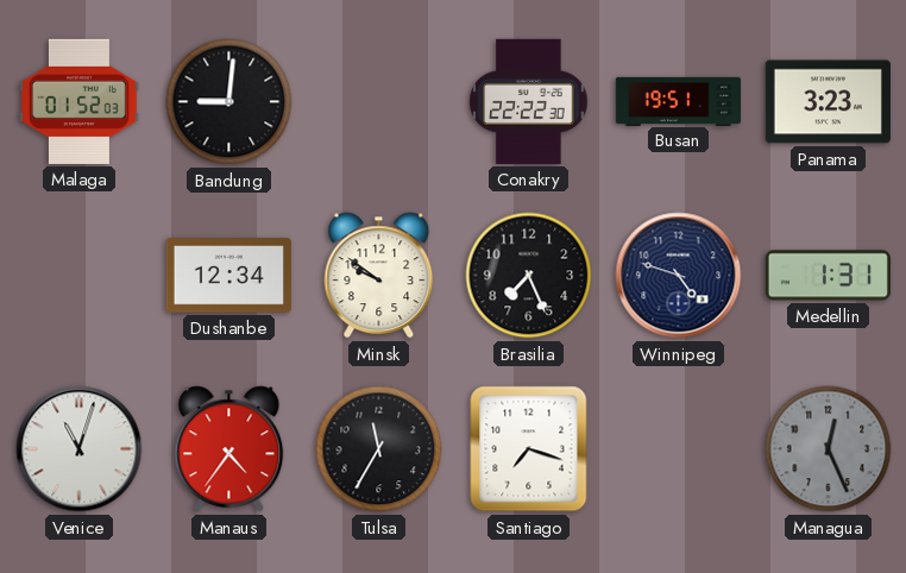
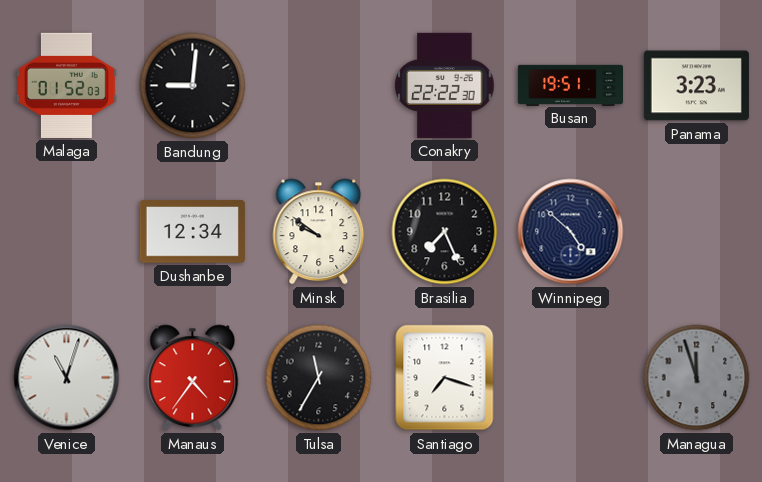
Winnipeg: 4:48 -> 4:52 (571, 232)
Medellin: 1:31 -> none (828, 276)
Managua: 12:26 -> 11:57 (697, 378)
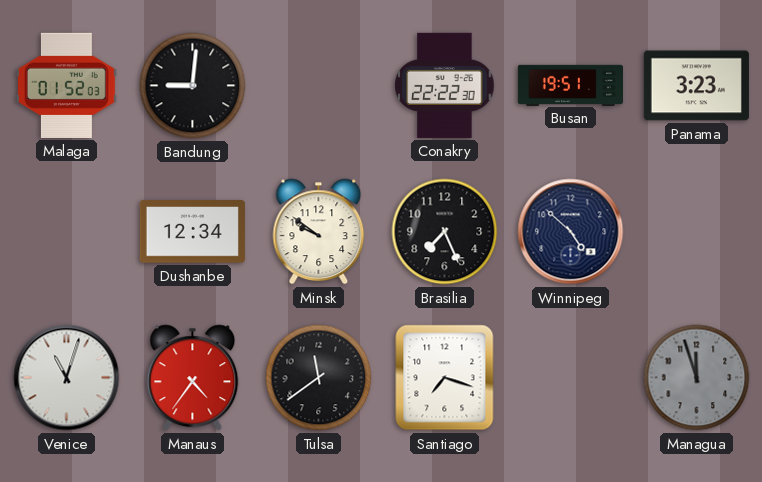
Tulsa: 11:35 -> 11:39 (319, 378)
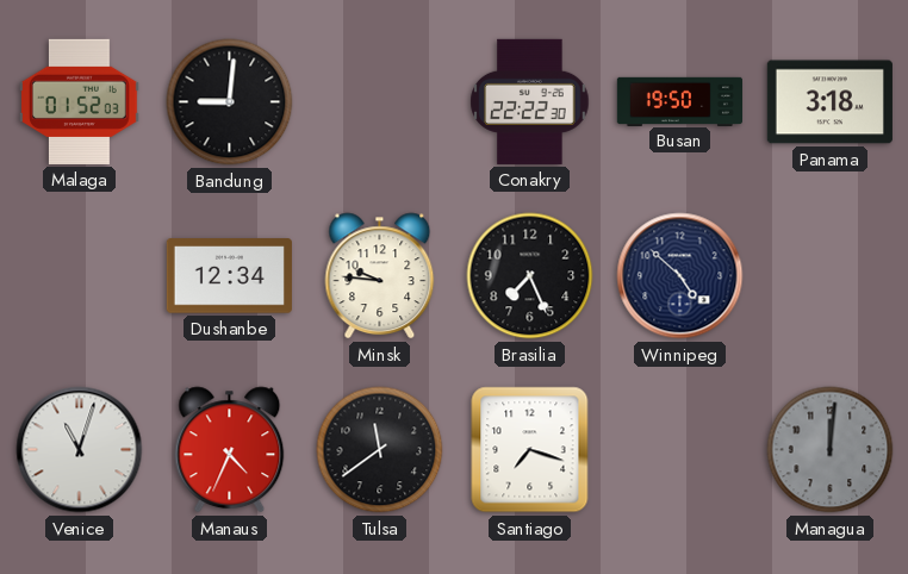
Busan: 19:51 -> 19:50 (679, 101)
Panama: 3:23 -> 3:18 (829, 102)
Minsk: 9:51 -> 9:46 (380, 276)
Manaus: 4:36 -> 4:34 (230, 450)
Managua: 11:57 -> 12:01 (831, 450)
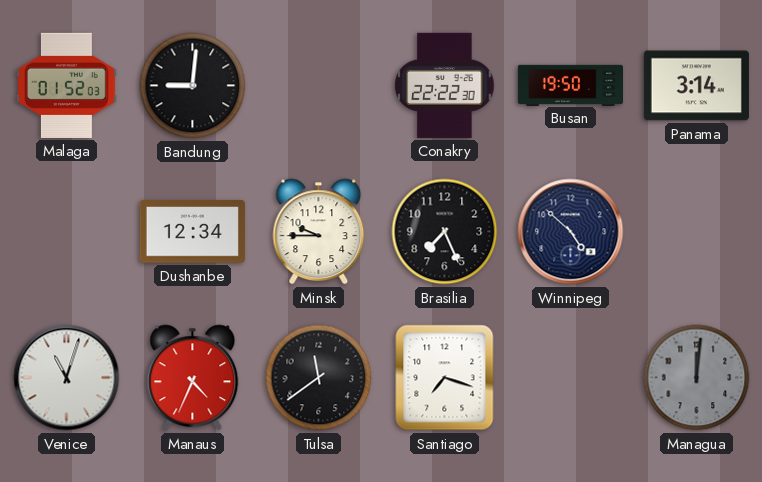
Panama: 3:18 -> 3:14 (696, 86)
Minsk: 9:46 -> 9:45 (319, 232)
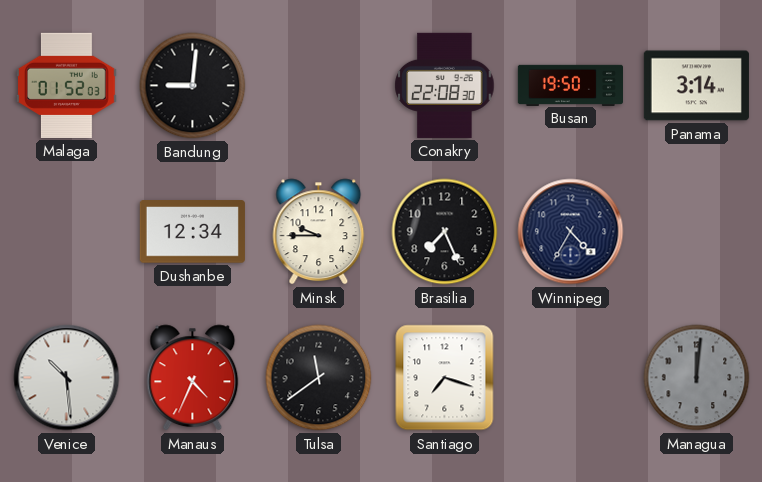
Conakry: 22:22 -> 22:08 (445, 85)
Winnipeg: 4:52 -> 4:35 (571, 232)
Venice: 11:03 -> 10:29 (67, 378)
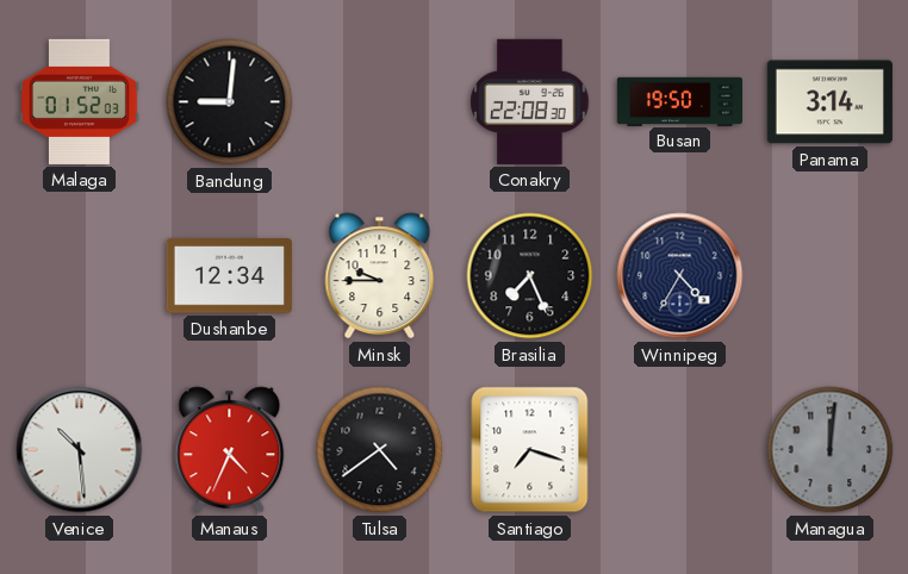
Tulsa: 11:39 -> 4:39 (380, 450)
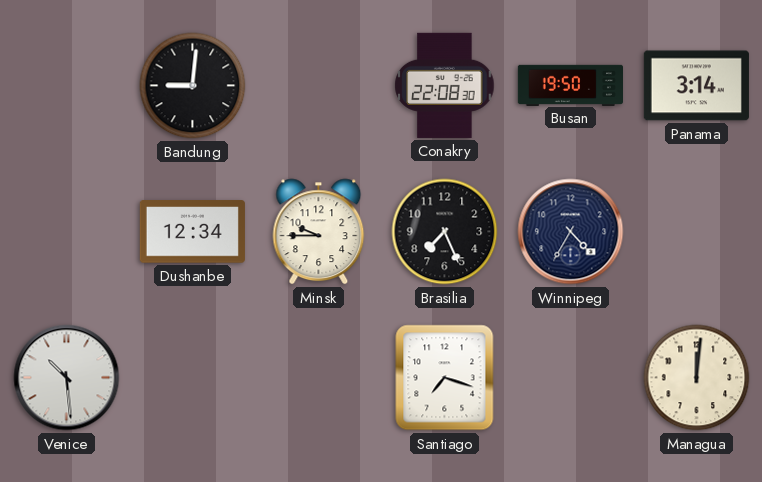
Malaga: 01:52 -> none (80, 101)
Manaus: 4:34 -> none (230, 450)
Tulsa: 4:39 -> none (380, 450)
Managua dial: grey -> cream (697, 378)
